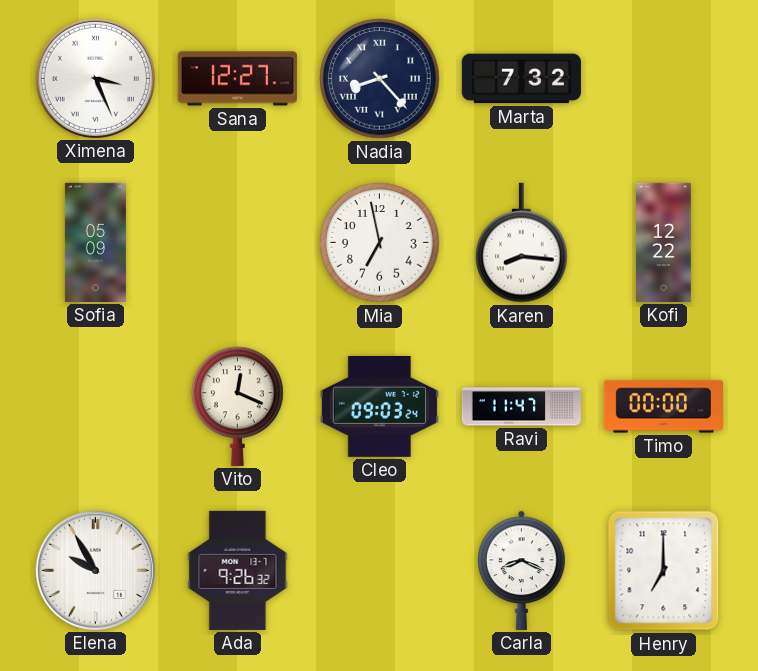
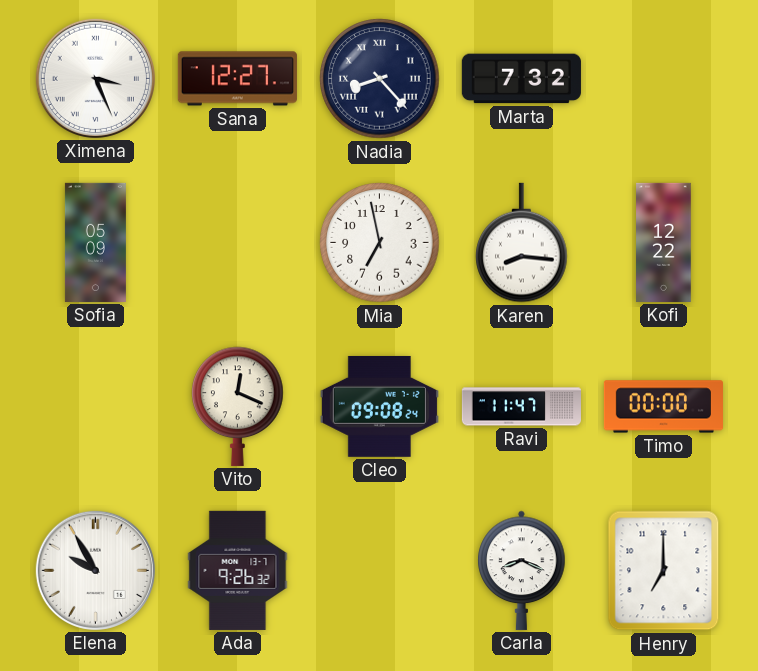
Cleo: 09:03 -> 09:08 (379, 406)
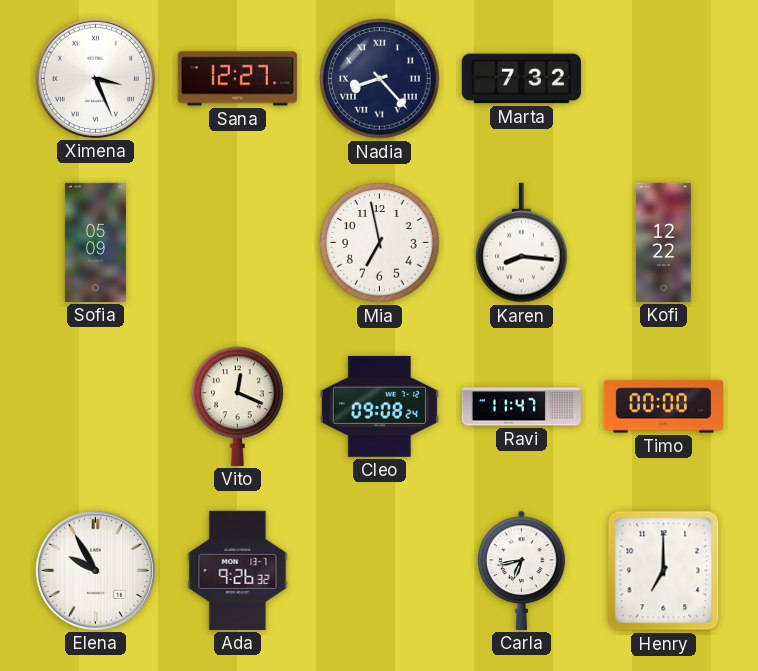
Carla: 8:19 -> 6:43 (522, 570)
